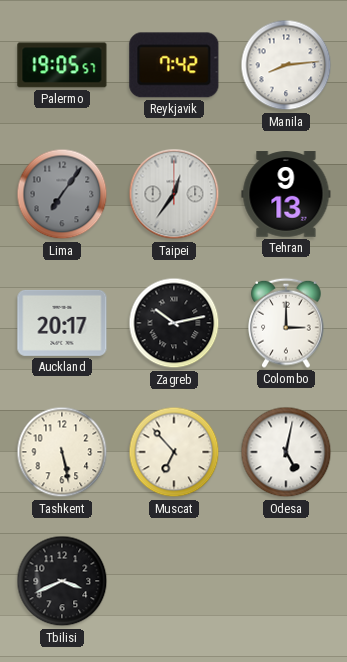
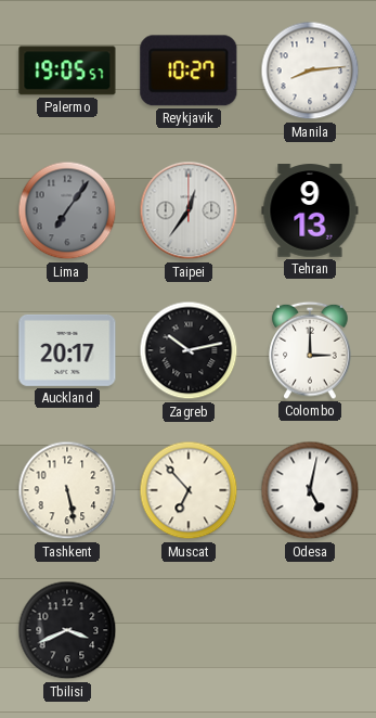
Reykjavik: 7:42 -> 10:27 (189, 70)
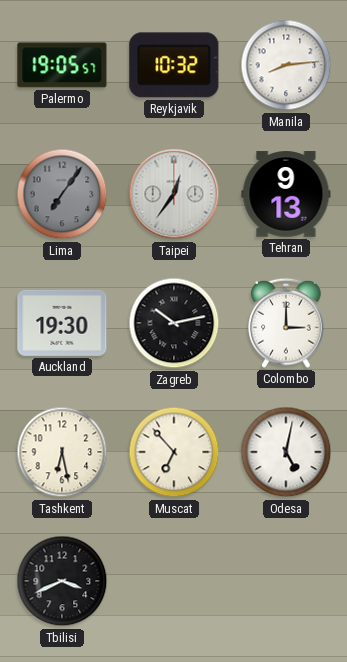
Reykjavik: 10:27 -> 10:32 (174, 65)
Auckland: 20:17 -> 19:30 (62, 323)
Tashkent: 5:28 -> 6:28 (62, 452)
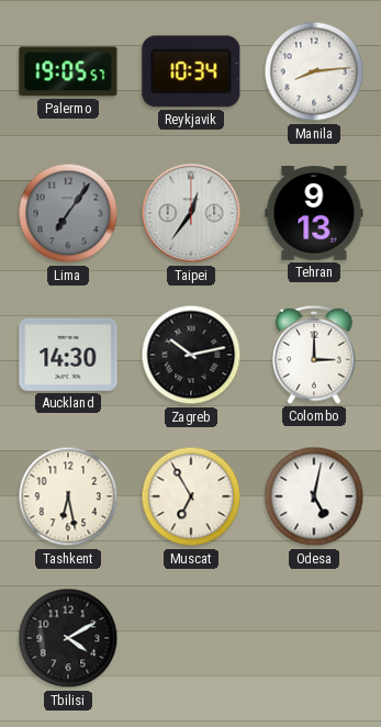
Reykjavik: 10:32 -> 10:34 (191, 71)
Auckland: 19:30 -> 14:30 (68, 355)
Muscat: 6:53 -> 6:55 (191, 496)
Tbilisi: 3:41 -> 4:10 (68, 638)
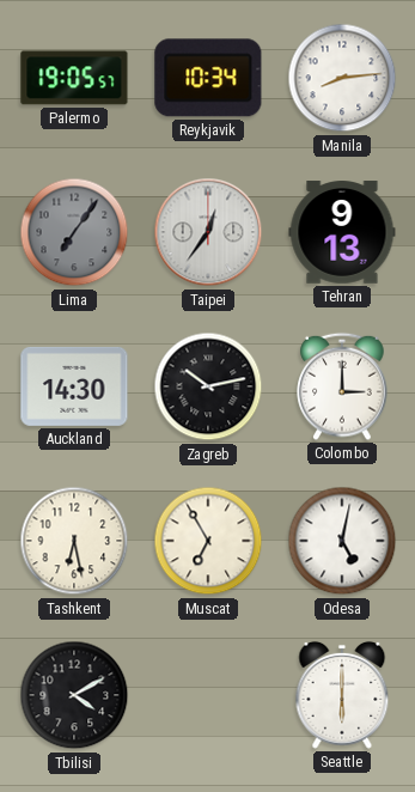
Seattle: none -> 6:00 (342, 695)
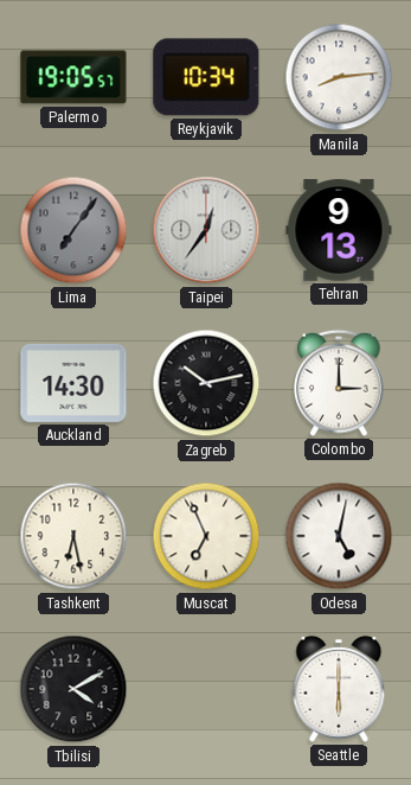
Muscat: 6:55 -> 6:56 (206, 536)
